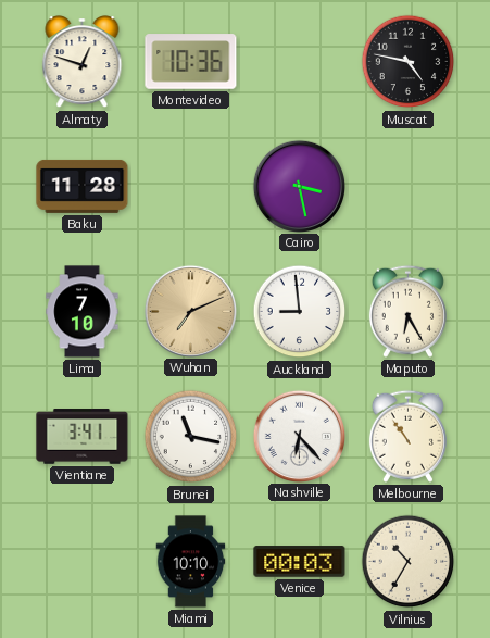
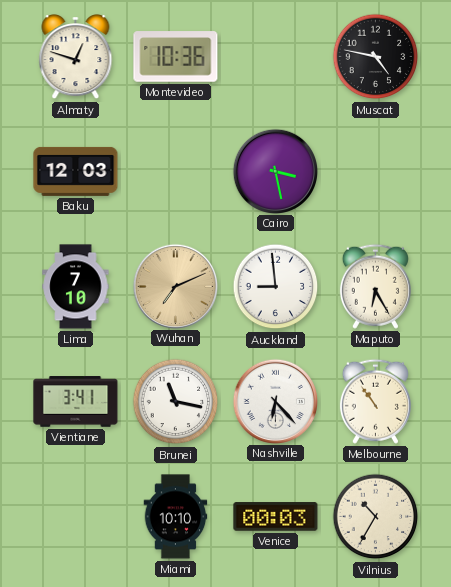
Baku: 11:28 -> 12:03 (76, 171)
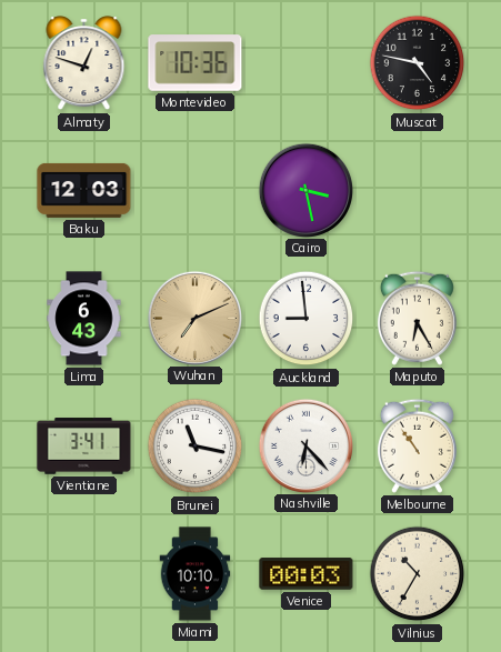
Lima: 7:10 -> 6:43 (84, 319)
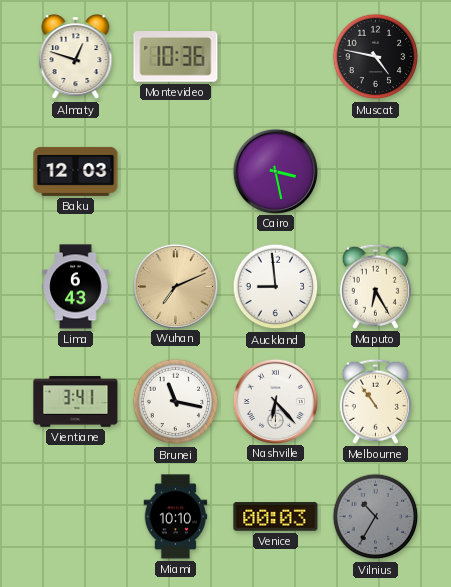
Vilnius dial: cream -> grey (376, 517)
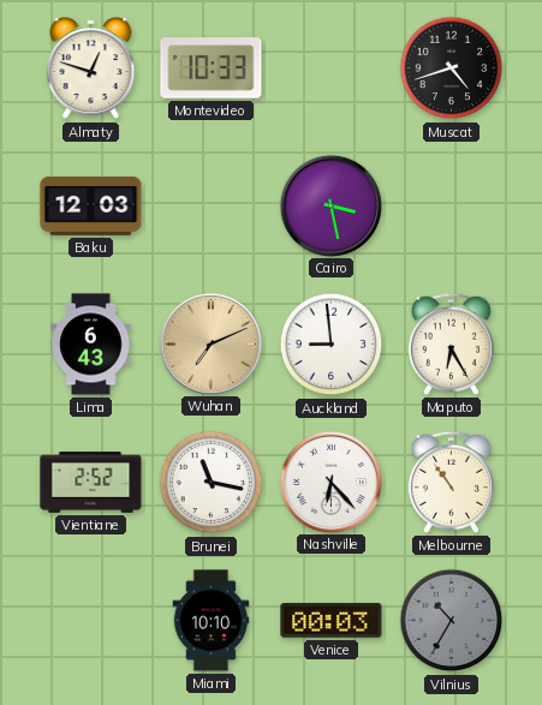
Montevideo: 10:36 -> 10:33 (212, 68)
Muscat: 4:47 -> 4:42 (452, 68)
Vientiane: 3:41 -> 2:52 (91, 483)
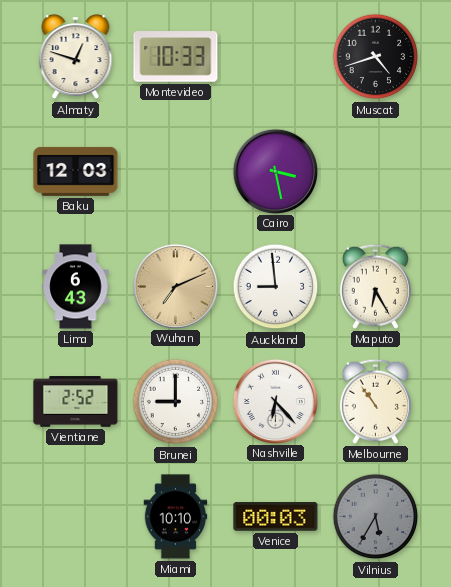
Brunei: 11:17 -> 9:00 (176, 402)
Vilnius: 10:35 -> 5:35 (376, 517)
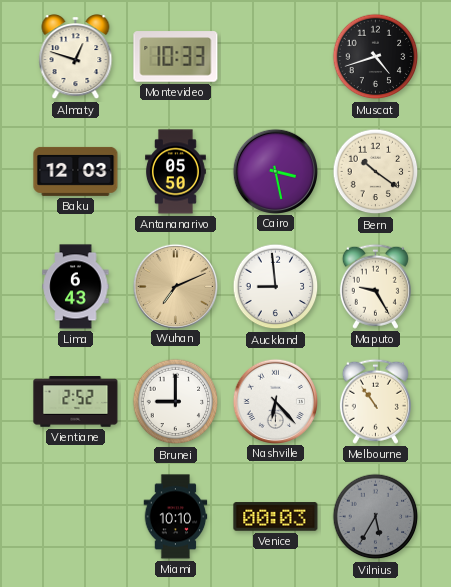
Antananarivo: none -> 05:50 (176, 172)
Bern: none -> 10:21 (376, 172)
Maputo: 6:25 -> 9:25 (375, 286)
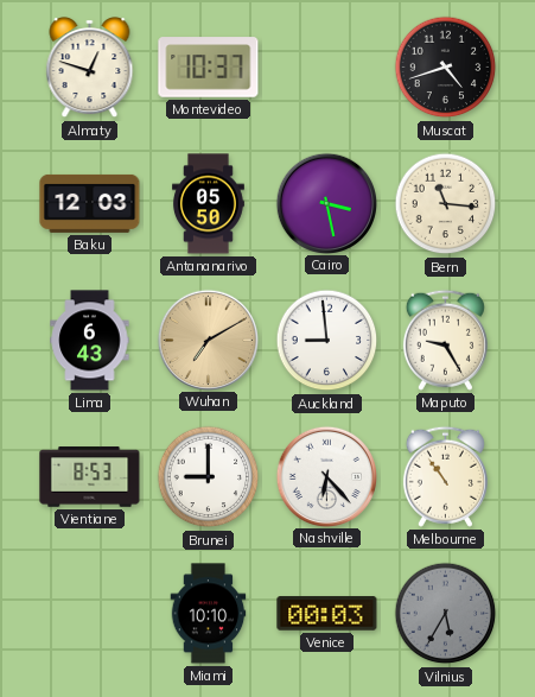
Montevideo: 10:33 -> 10:37 (209, 68)
Bern: 10:21 -> 11:16 (446, 204)
Wuhan: 7:11 -> 7:10 (208, 340)
Vientiane: 2:52 -> 8:53 (90, 477)
